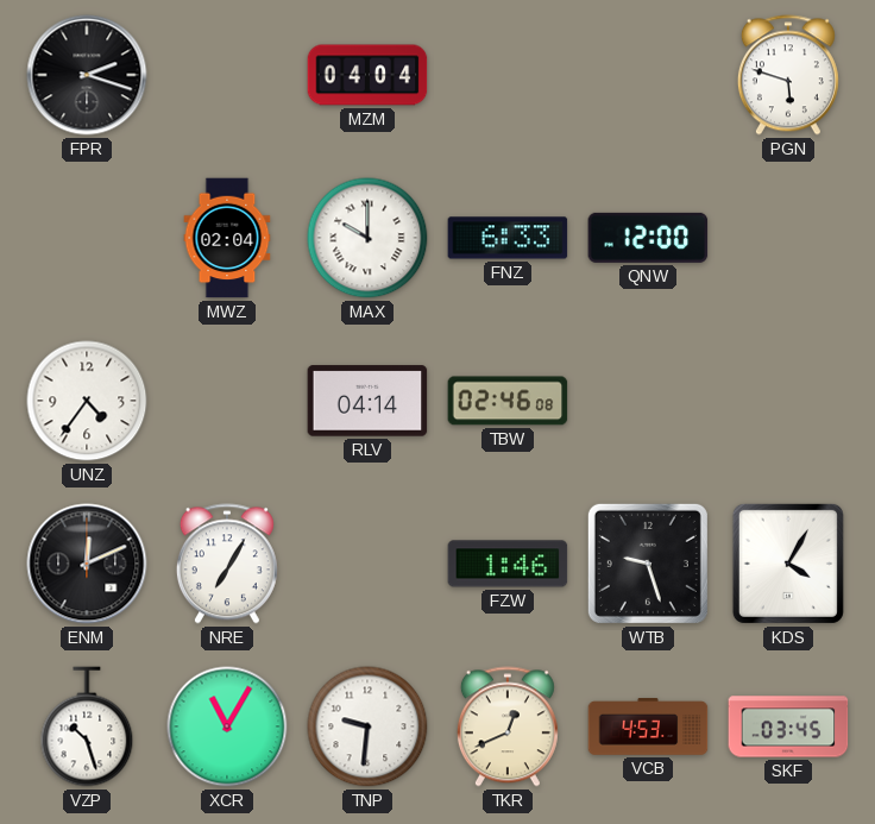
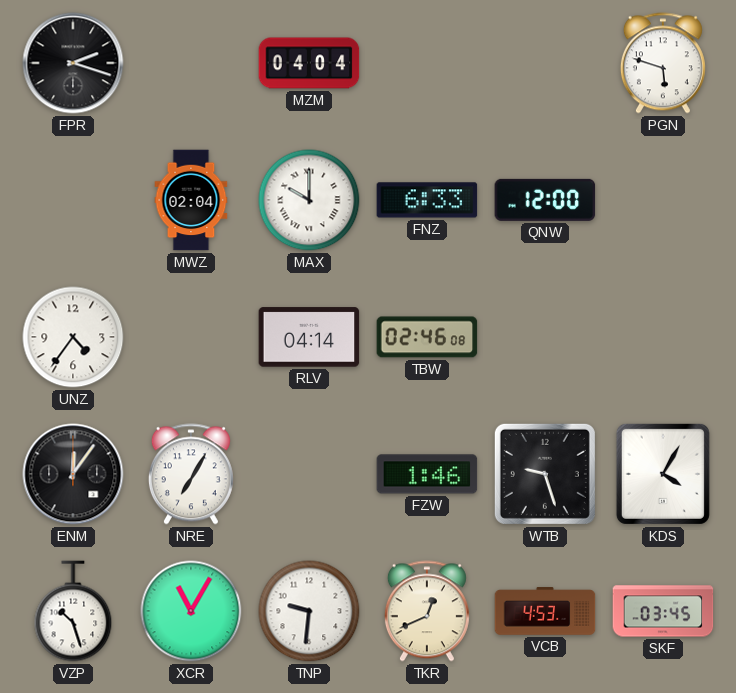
ENM: 12:11 -> 12:06 (73, 474)
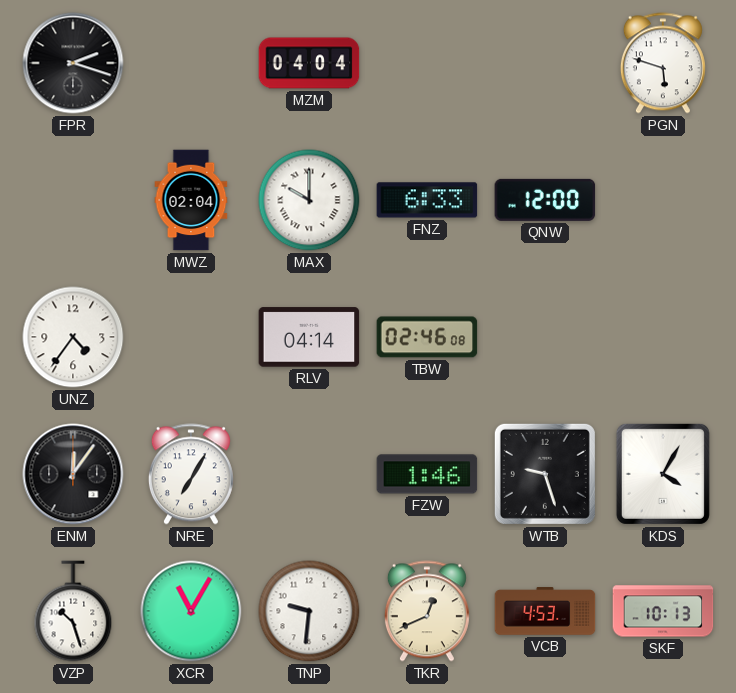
SKF: 03:45 -> 10:13 (663, 611)
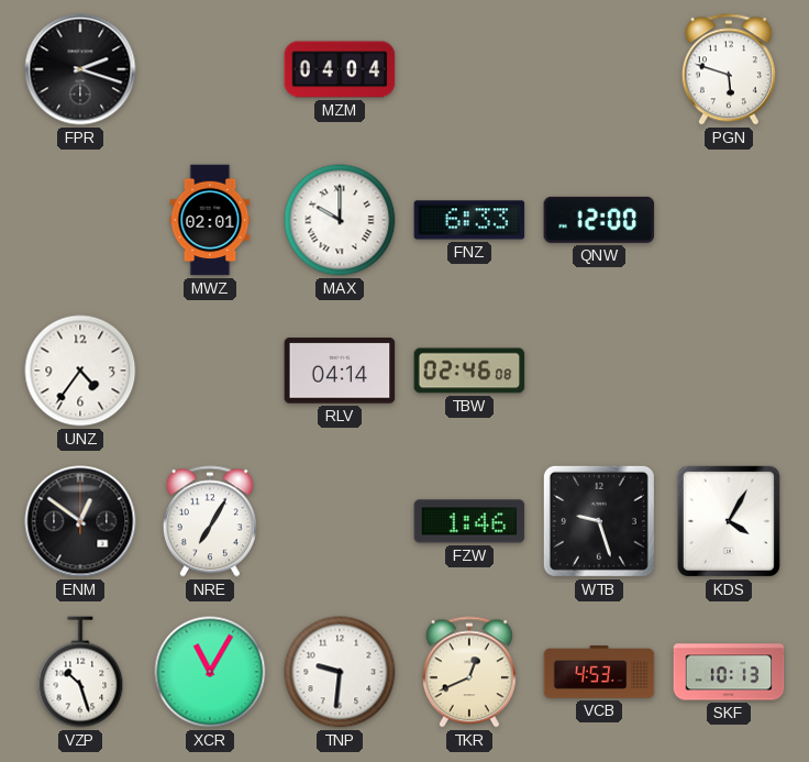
MWZ: 02:04 -> 02:01 (210, 220)
ENM: 12:06 -> 12:51 (80, 521)
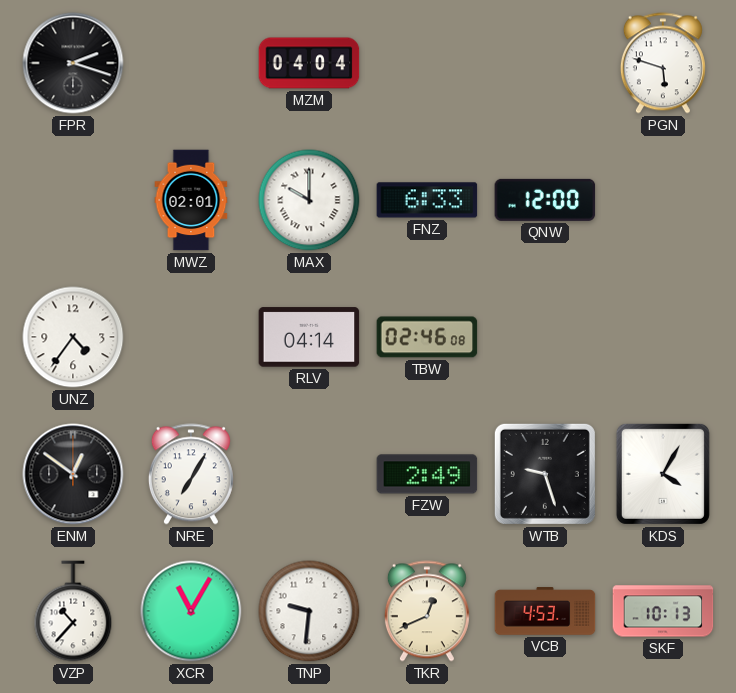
FZW: 1:46 -> 2:49 (427, 474)
VZP: 10:27 -> 10:37 (73, 611)
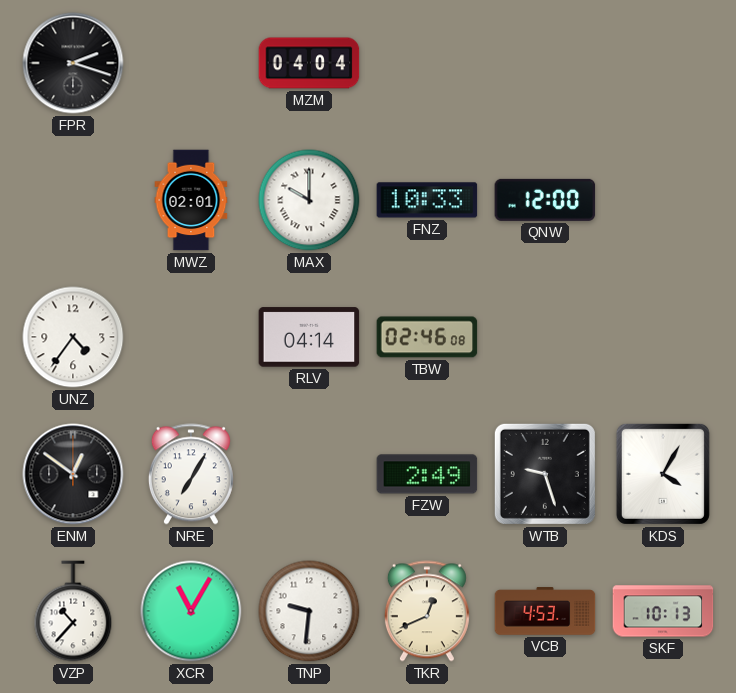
PGN: 5:48 -> none (663, 63)
FNZ: 6:33 -> 10:33 (427, 200)
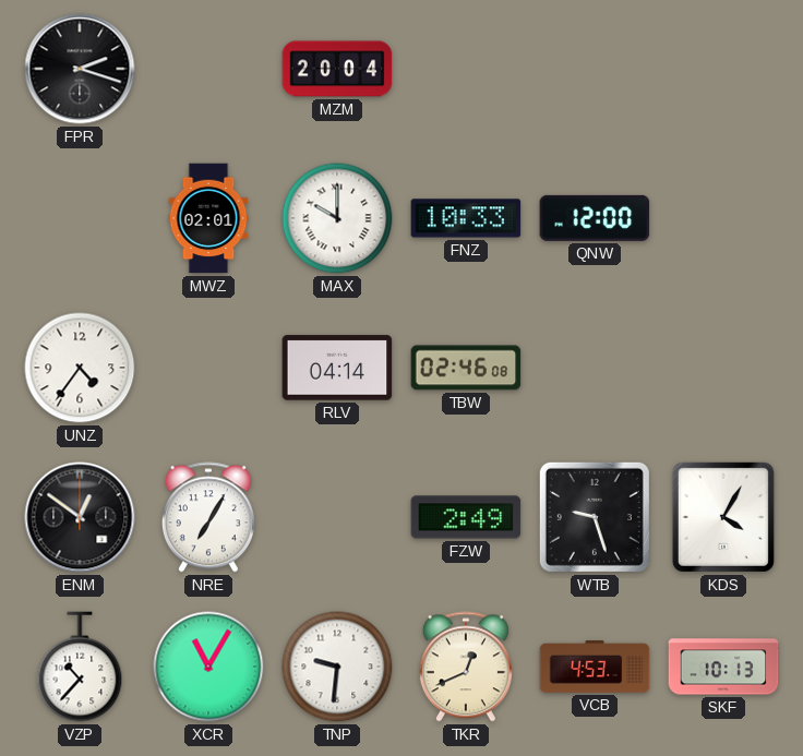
MZM: 04:04 -> 20:04 (337, 69)
